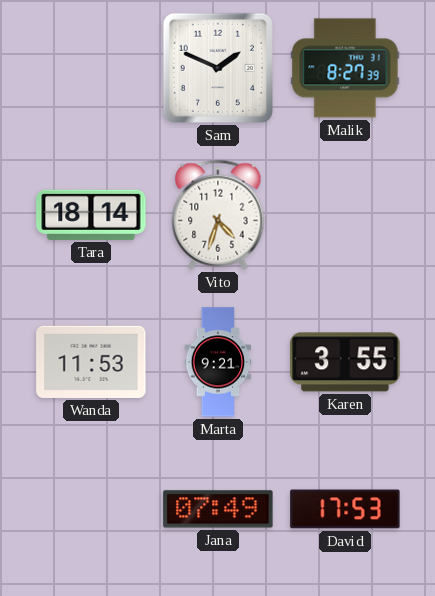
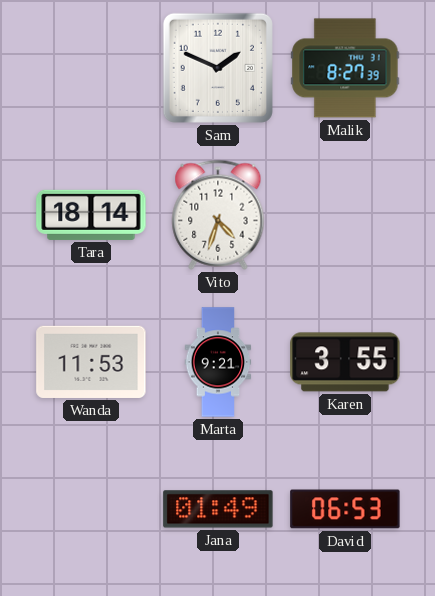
Jana: 07:49 -> 01:49 (218, 509)
David: 17:53 -> 06:53 (345, 509)
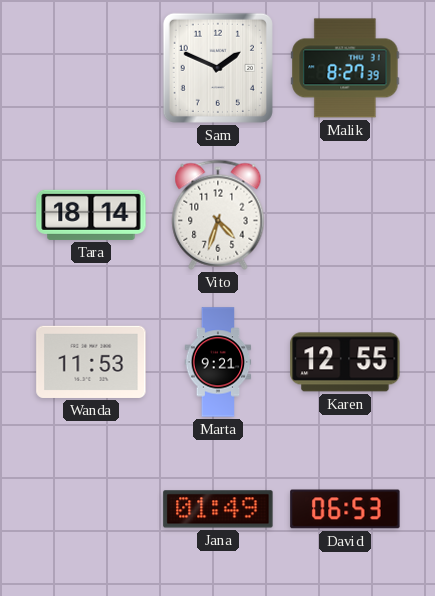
Karen: 3:55 -> 12:55 (345, 362)
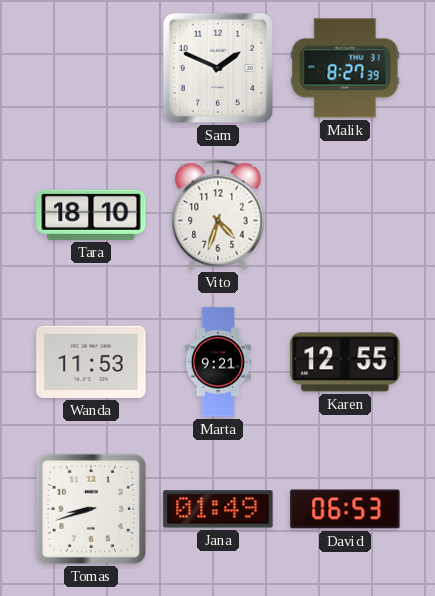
Tara: 18:14 -> 18:10 (91, 215)
Tomas: none -> 8:42 (91, 509)
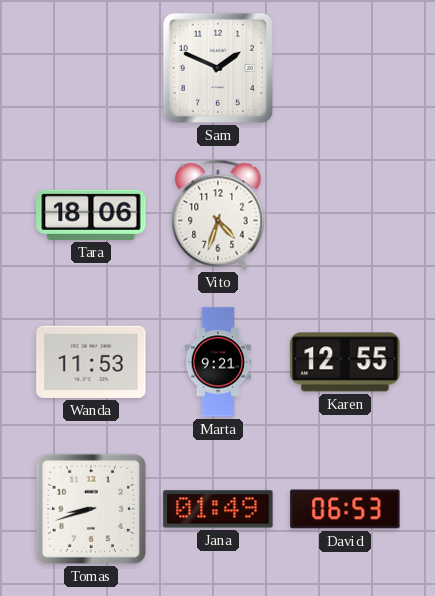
Malik: 8:27 -> none (345, 68)
Tara: 18:10 -> 18:06 (91, 215)
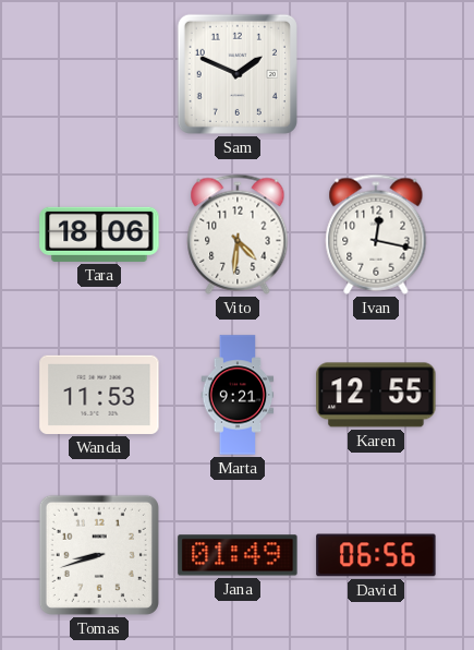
Vito: 4:33 -> 4:31 (238, 234)
Ivan: none -> 12:17 (376, 234)
David: 06:53 -> 06:56 (376, 555)
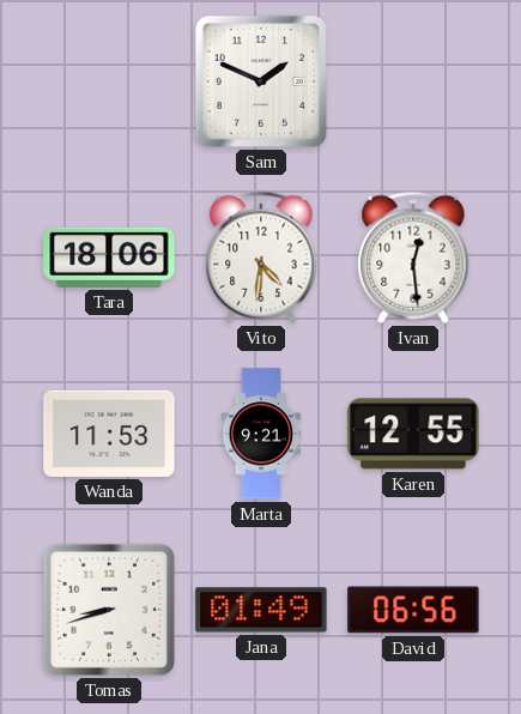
Ivan: 12:17 -> 12:29 (413, 258)
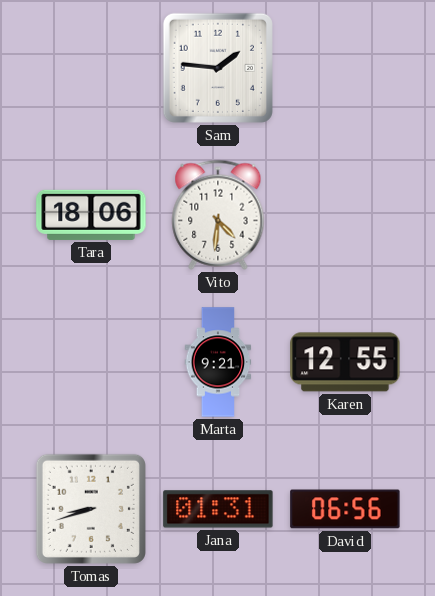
Sam: 1:49 -> 1:46 (218, 68)
Ivan: 12:29 -> none (413, 258)
Wanda: 11:53 -> none (109, 434)
Jana: 01:49 -> 01:31 (218, 509)
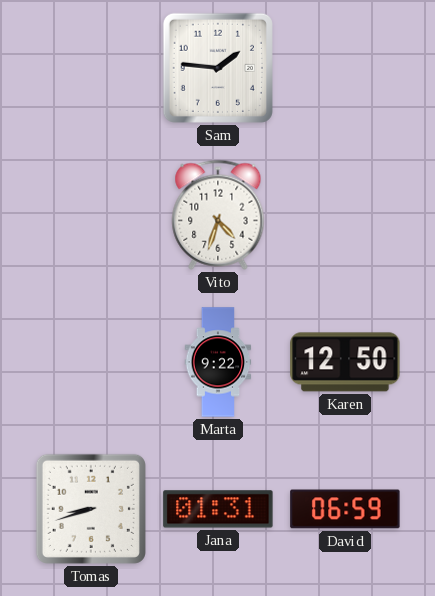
Tara: 18:06 -> none (91, 215)
Vito: 4:31 -> 4:33 (218, 215)
Marta: 9:21 -> 9:22 (218, 362)
Karen: 12:55 -> 12:50 (345, 362)
David: 06:56 -> 06:59 (345, 509)
